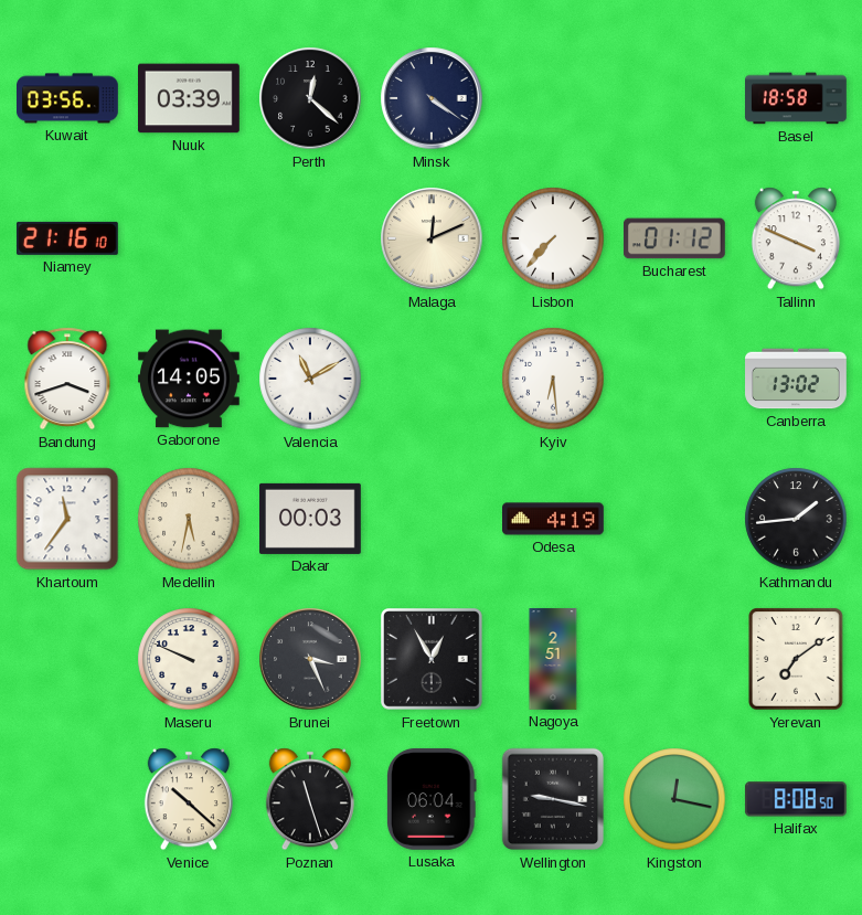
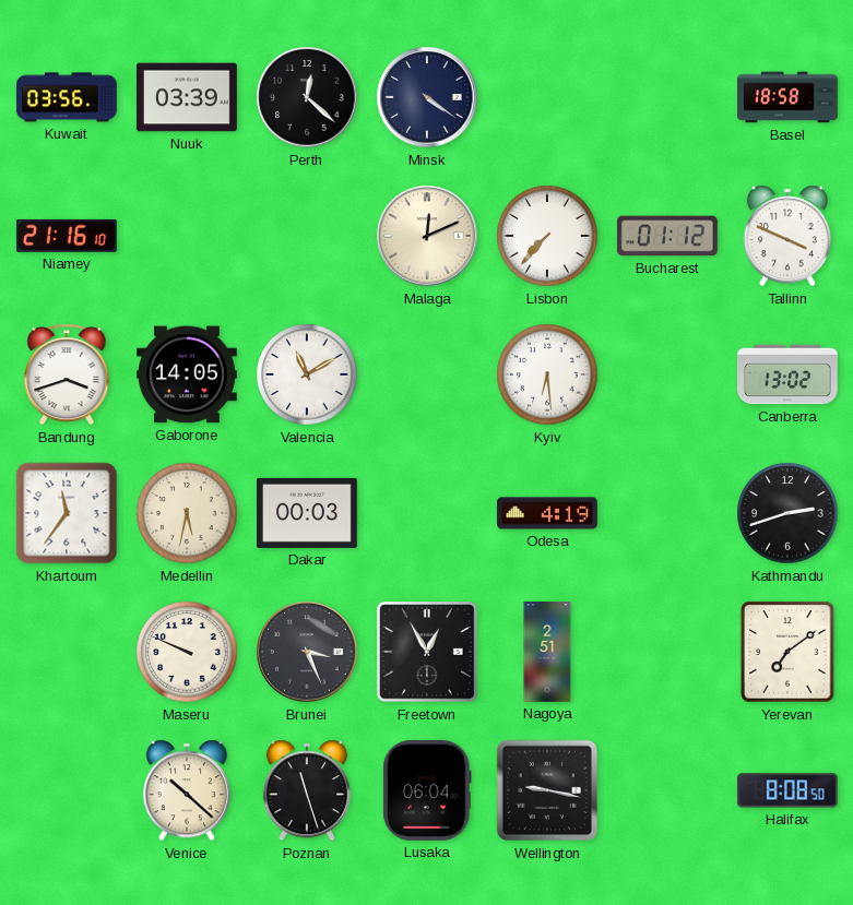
Kathmandu: 1:44 -> 2:42 (787, 513)
Kingston: 12:17 -> none (674, 799)
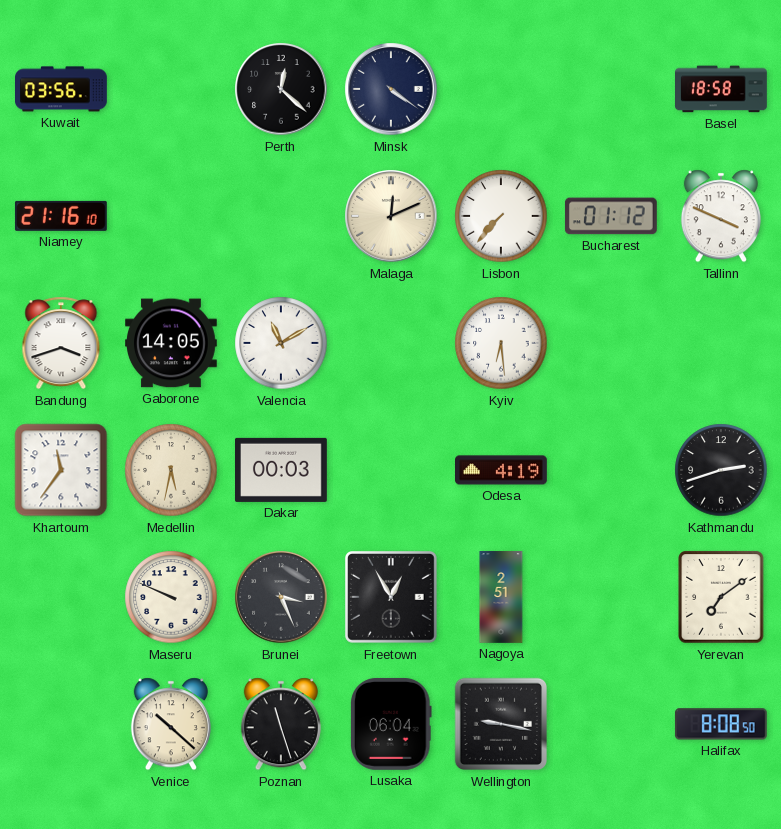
Nuuk: 03:39 -> none (188, 97)
Canberra: 13:02 -> none (789, 374)
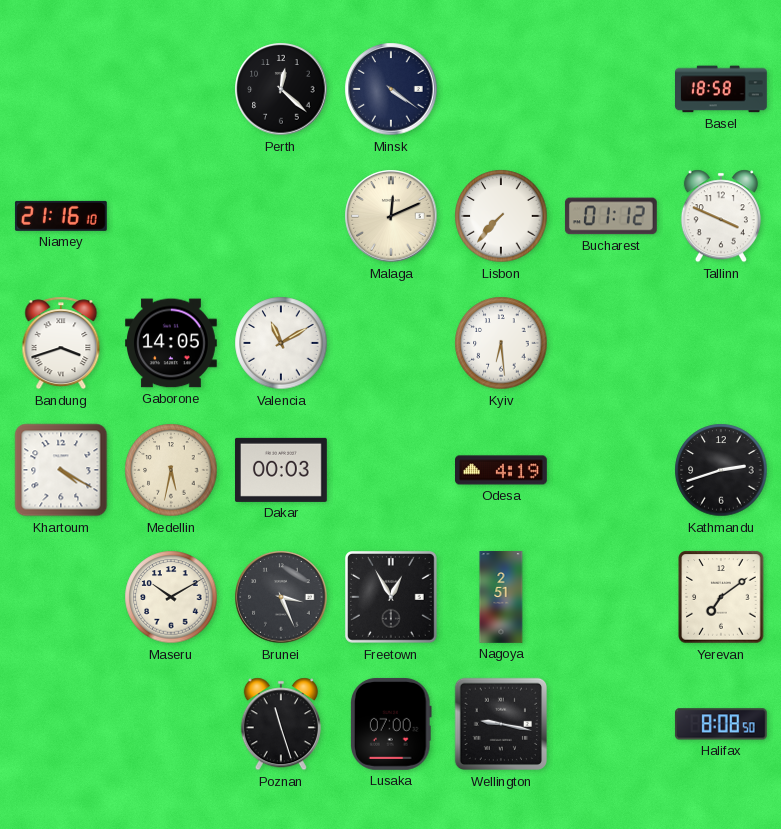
Kuwait: 03:56 -> none (62, 89)
Khartoum: 11:36 -> 4:20 (61, 470)
Maseru: 9:49 -> 10:10 (171, 597)
Venice: 10:22 -> none (171, 724)
Lusaka: 06:04 -> 07:00 (392, 724)
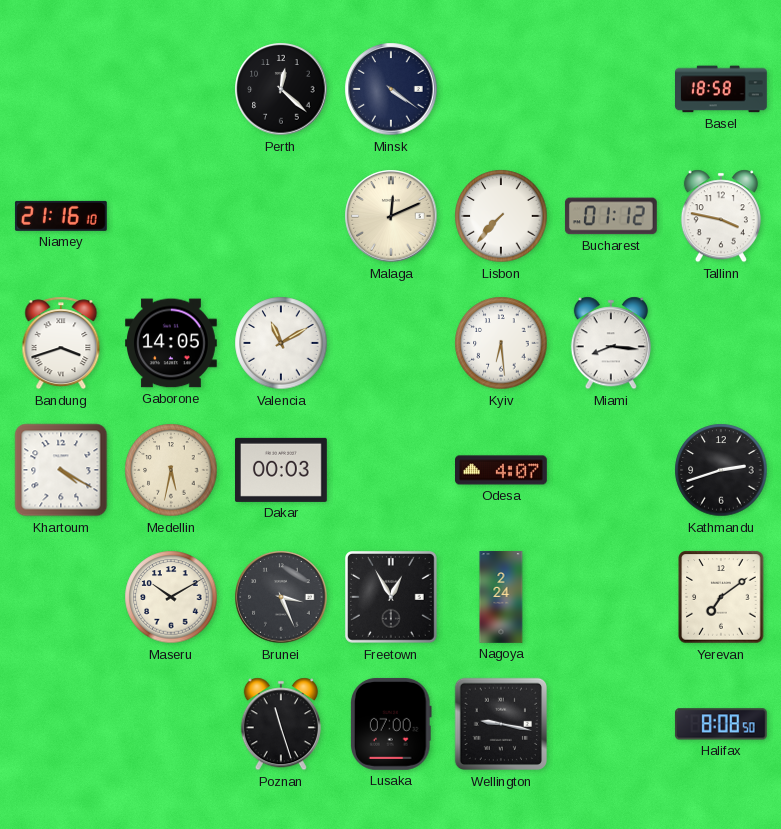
Tallinn: 3:49 -> 3:47 (721, 216)
Miami: none -> 8:16 (611, 343)
Odesa: 4:19 -> 4:07 (502, 470)
Nagoya: 2:51 -> 2:24 (501, 597)
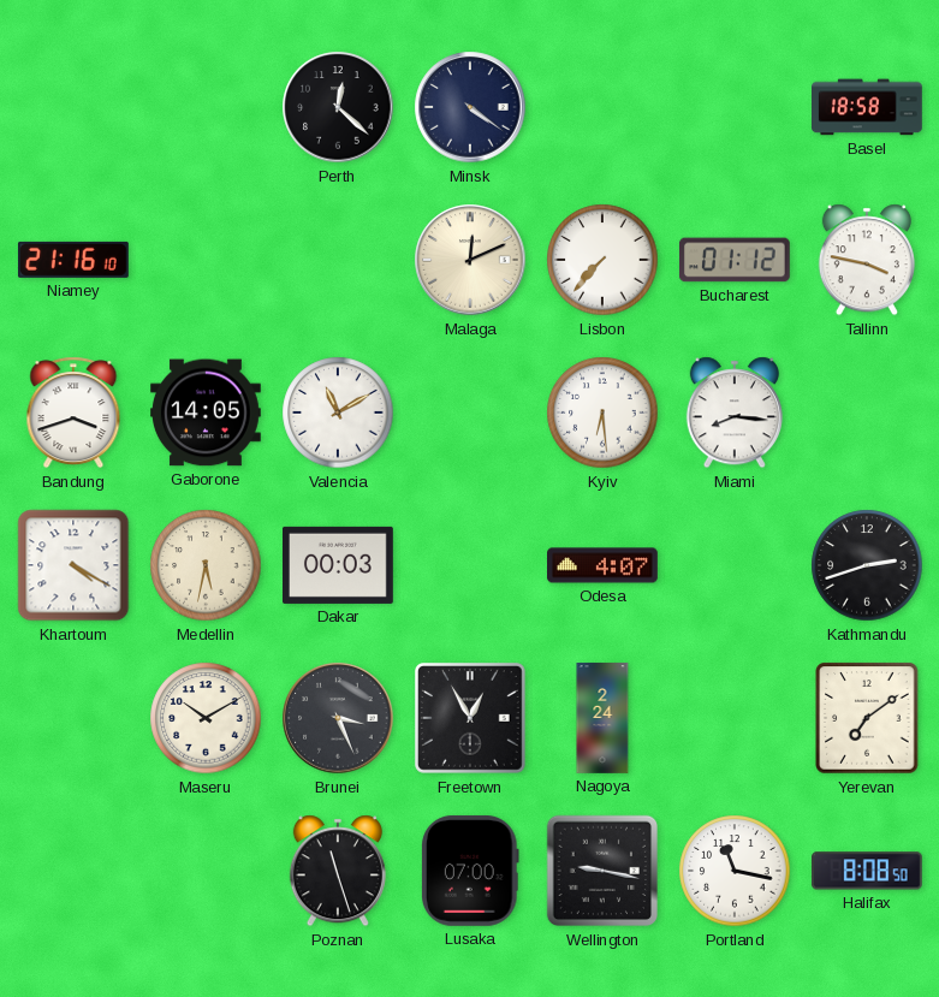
Portland: none -> 11:17 (735, 871)
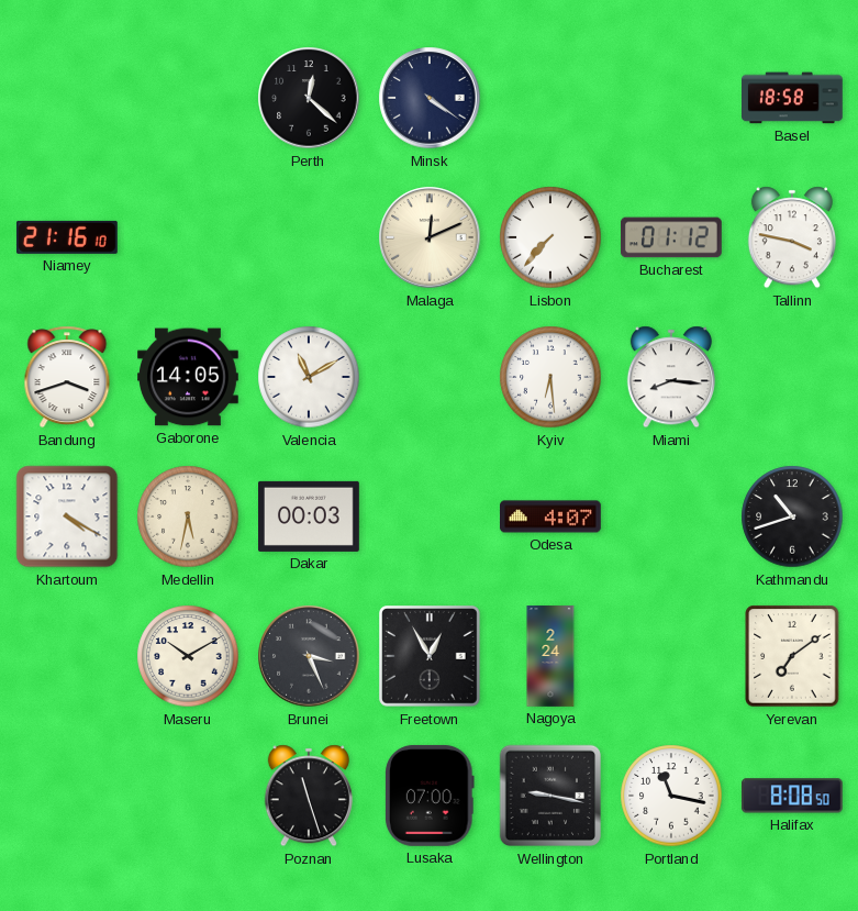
Kathmandu: 2:42 -> 10:42 (792, 516)
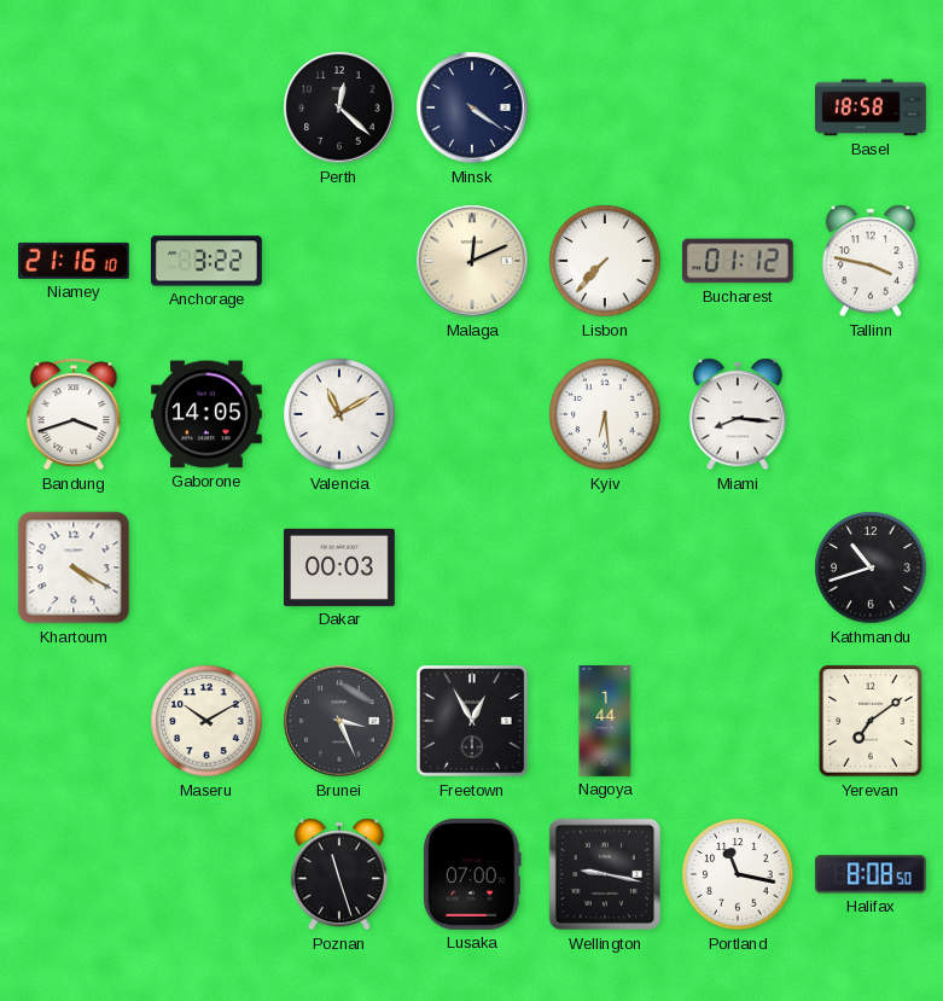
Anchorage: none -> 3:22 (208, 261)
Medellin: 5:32 -> none (188, 516)
Odesa: 4:07 -> none (551, 516)
Nagoya: 2:24 -> 1:44 (605, 721)
